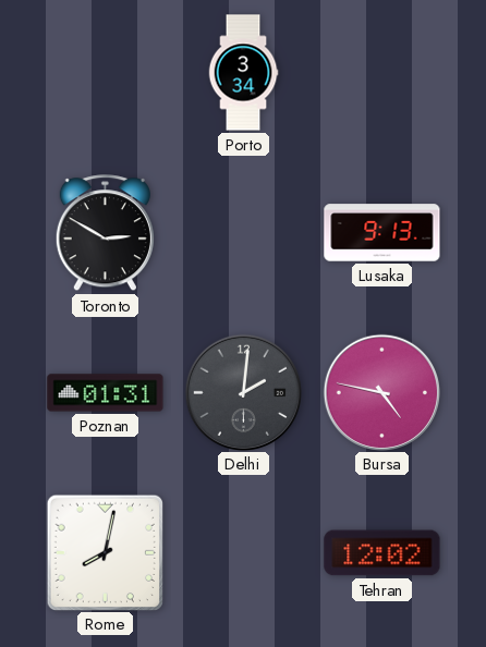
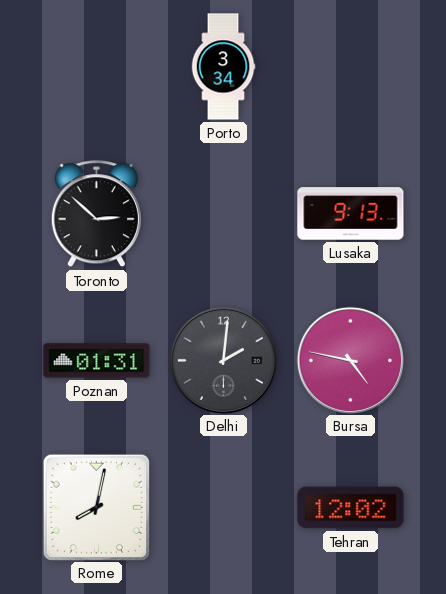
Toronto: 2:50 -> 2:52 (96, 214)
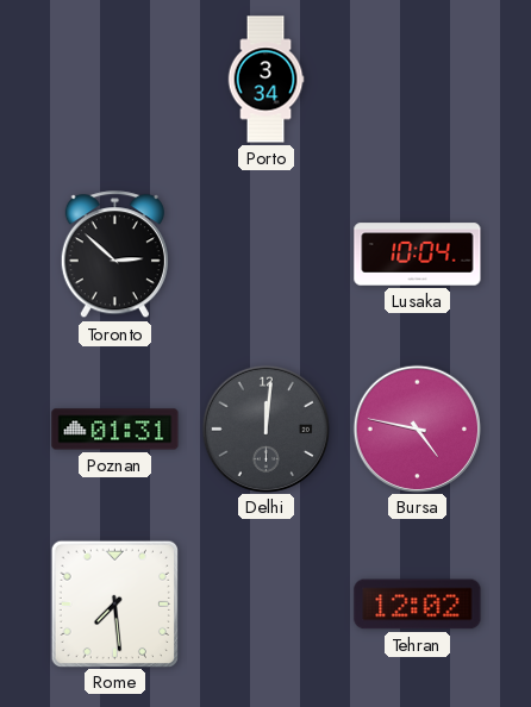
Lusaka: 9:13 -> 10:04 (418, 255)
Delhi: 2:01 -> 12:01 (265, 428)
Rome: 8:02 -> 7:29 (114, 603)
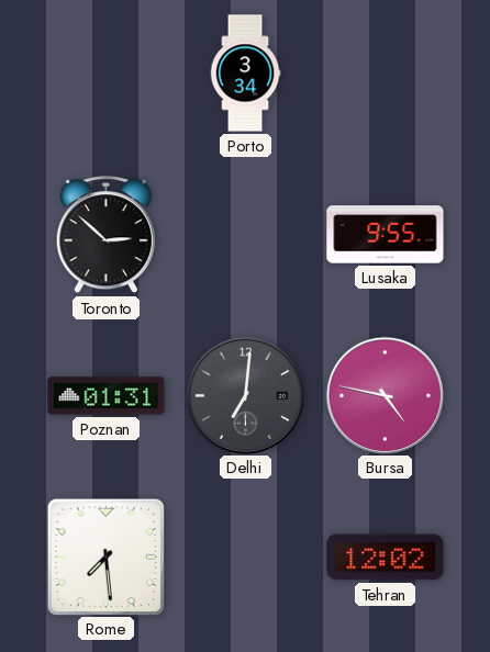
Lusaka: 10:04 -> 9:55 (386, 235)
Delhi: 12:01 -> 7:01 (245, 395)
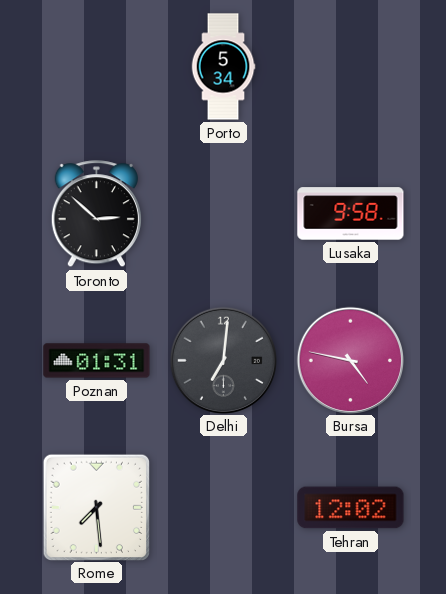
Porto: 3:34 -> 5:34 (223, 67)
Lusaka: 9:55 -> 9:58 (351, 214)
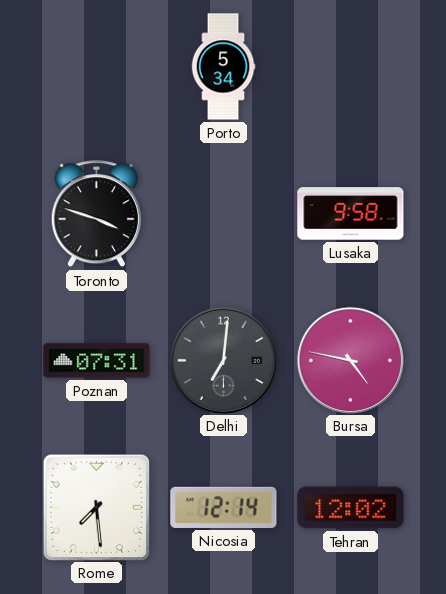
Toronto: 2:52 -> 3:48 (96, 214)
Poznan: 01:31 -> 07:31 (97, 361)
Nicosia: none -> 12:14 (224, 507)
